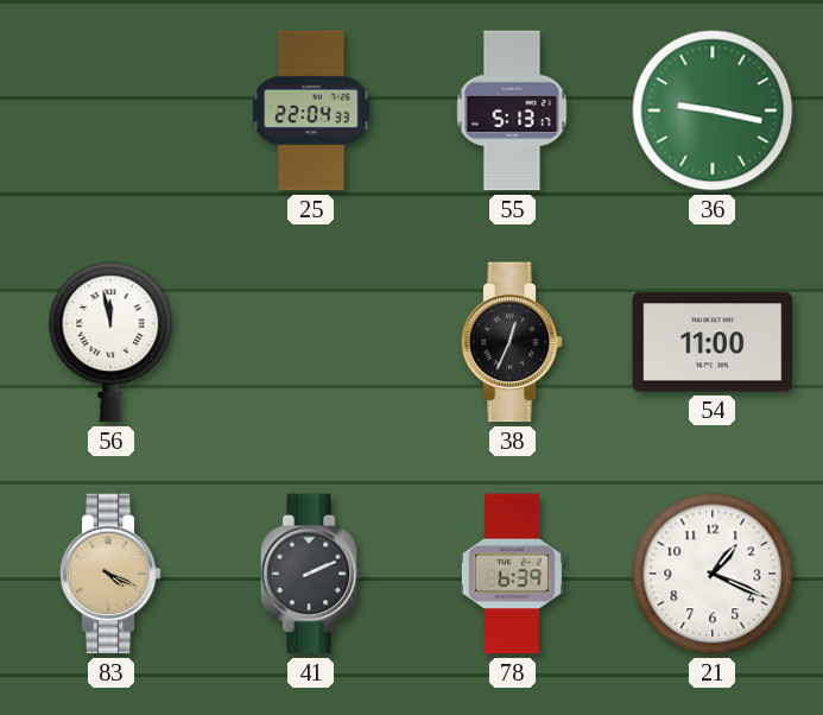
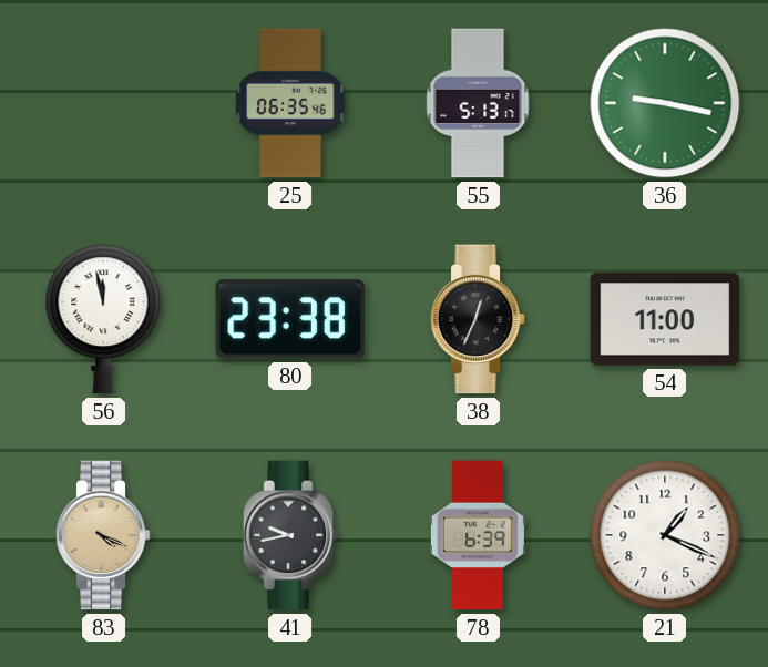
25: 22:04 -> 06:35 (290, 103)
80: none -> 23:38 (289, 319)
41: 2:11 -> 9:43 (290, 535)
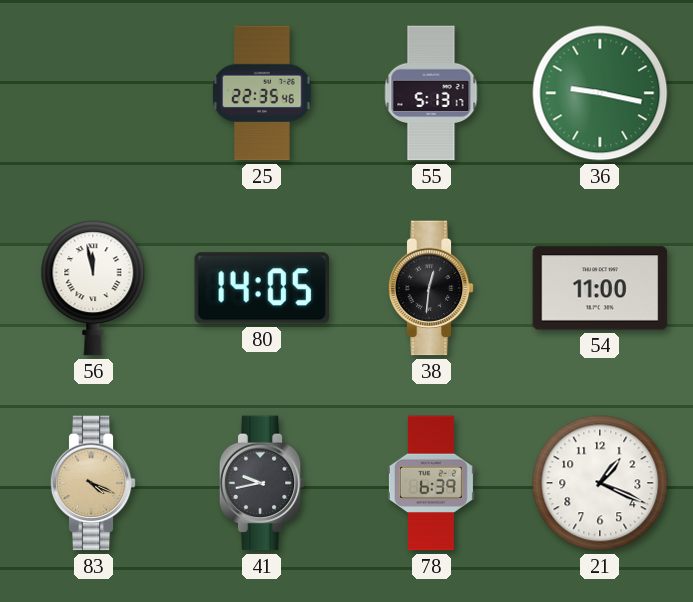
25: 06:35 -> 22:35 (262, 93)
80: 23:38 -> 14:05 (261, 288)
38: 12:34 -> 12:31 (431, 288)
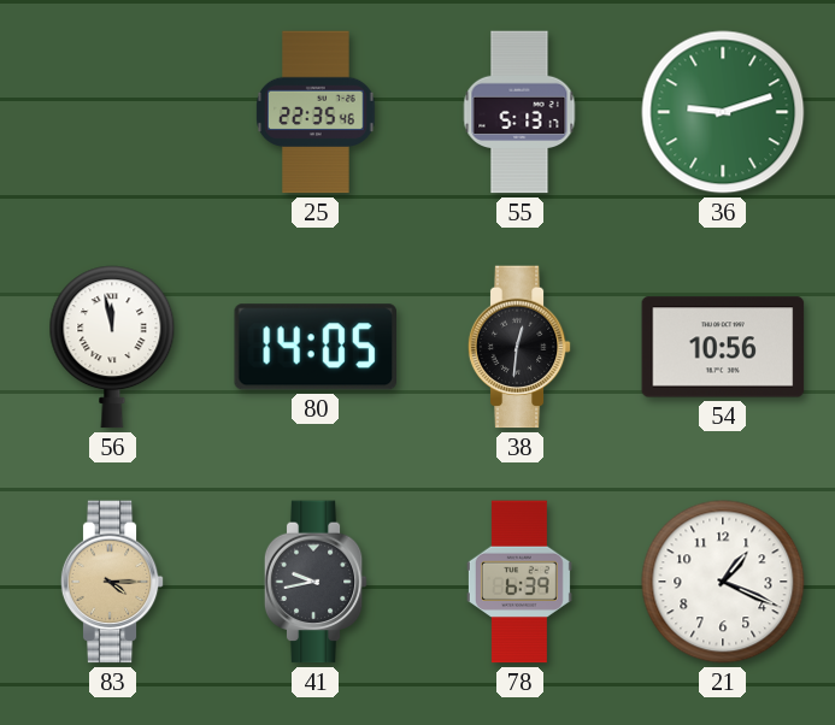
36: 9:17 -> 9:12 (723, 112)
54: 11:00 -> 10:56 (723, 347)
83: 4:19 -> 4:15 (112, 582)
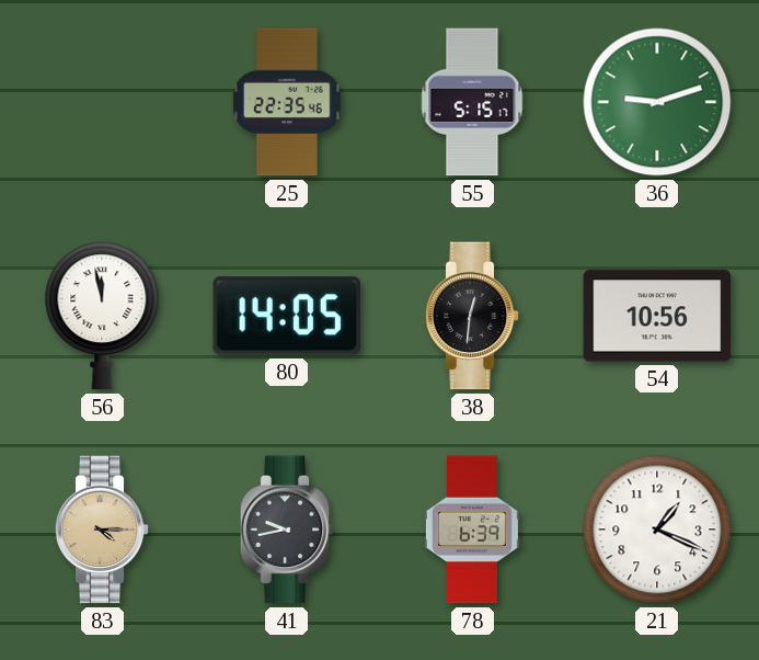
55: 5:13 -> 5:15 (472, 102)
